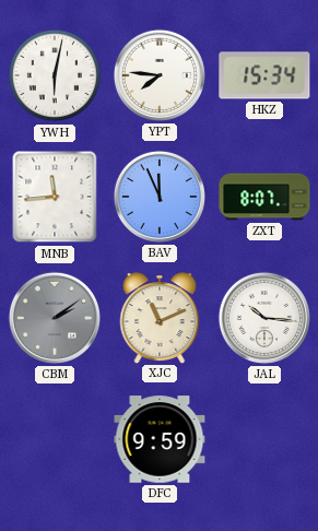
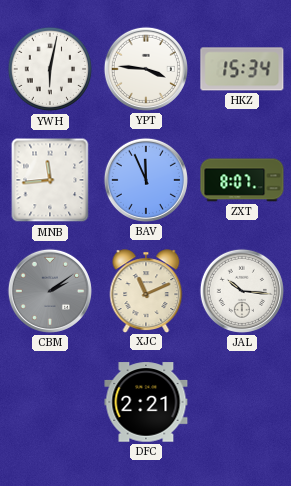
YPT: 7:46 -> 3:46 (146, 69)
DFC: 9:59 -> 2:21 (146, 402)
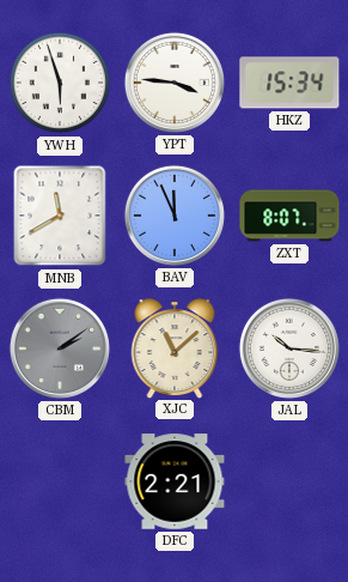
YWH: 6:02 -> 5:57 (60, 83)
MNB: 11:44 -> 11:40 (60, 216)
XJC: 11:11 -> 11:08 (175, 348)
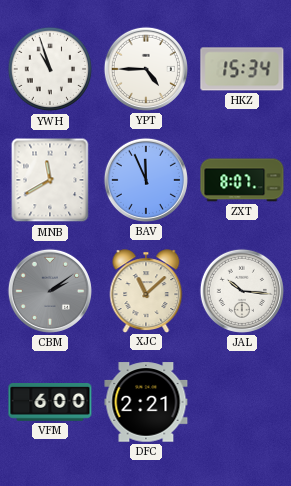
YWH: 5:57 -> 10:57 (50, 69)
YPT: 3:46 -> 4:45 (146, 69)
VFM: none -> 6:00 (50, 403)
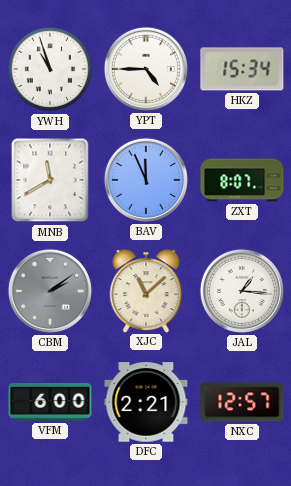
JAL: 10:16 -> 1:16 (242, 291)
NXC: none -> 12:57 (242, 402)
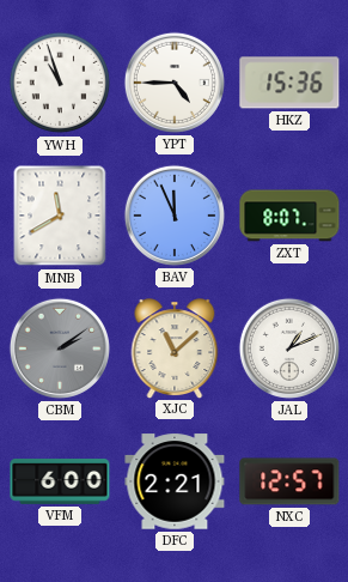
HKZ: 15:34 -> 15:36 (289, 83)
JAL: 1:16 -> 1:11 (289, 348)
